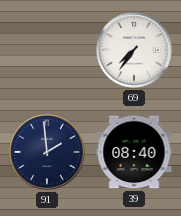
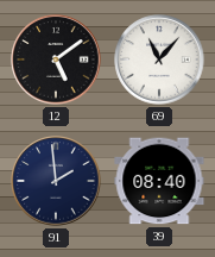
12: none -> 5:09 (56, 59)
69: 7:36 -> 11:07 (159, 59)
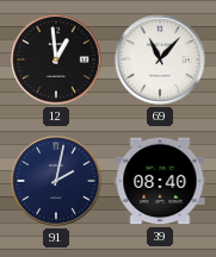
12: 5:09 -> 12:59 (56, 59)
91: 1:59 -> 2:02 (56, 181)
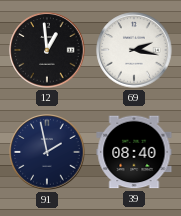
69: 11:07 -> 2:17 (134, 50)
91: 2:02 -> 1:58 (47, 152)
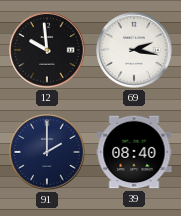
12: 12:59 -> 9:59 (47, 50)
91: 1:58 -> 2:00 (47, 152)
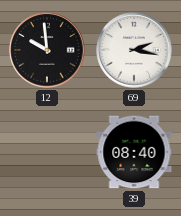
91: 2:00 -> none (47, 152)
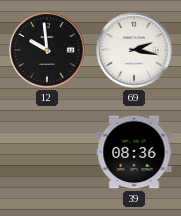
39: 08:40 -> 08:36 (134, 152)
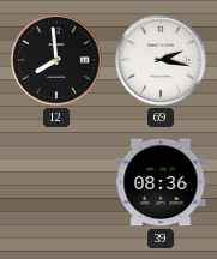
12: 9:59 -> 7:59 (56, 60)
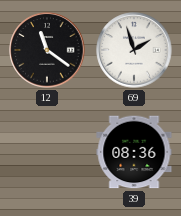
12: 7:59 -> 11:21 (47, 50)
69: 2:17 -> 1:57 (134, 50)
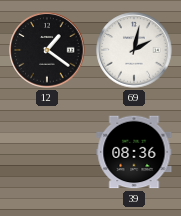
12: 11:21 -> 1:21 (47, 50)
69: 1:57 -> 2:02 (134, 50)
